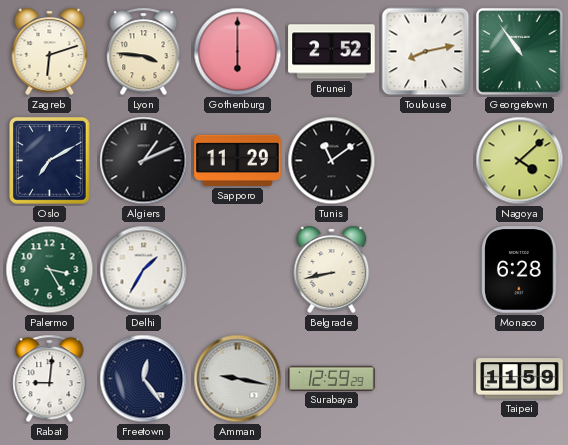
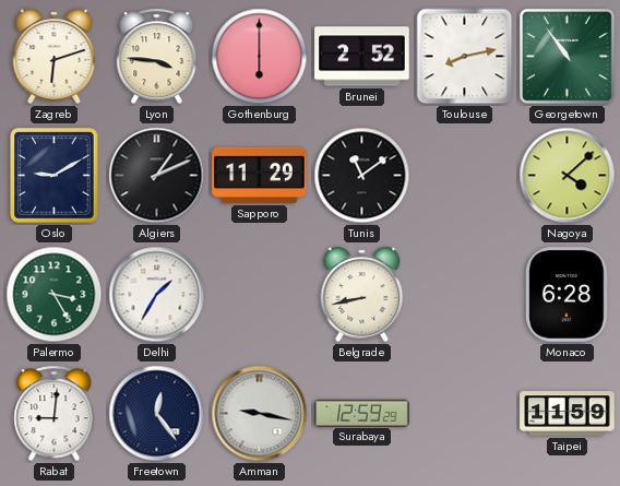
Oslo: 7:10 -> 9:10 (55, 176)
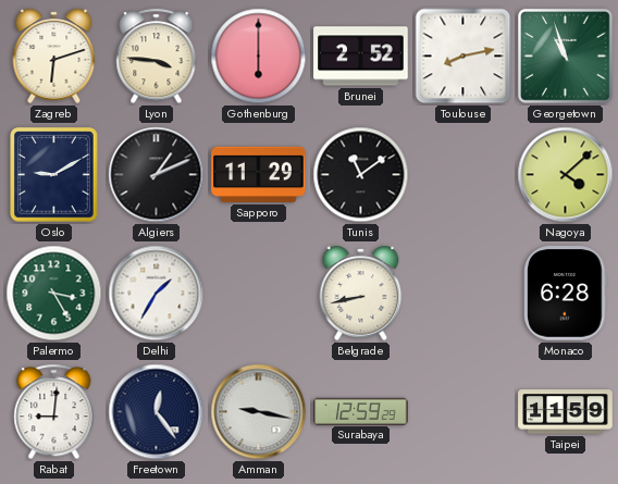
Georgetown: 10:54 -> 10:57 (566, 57)
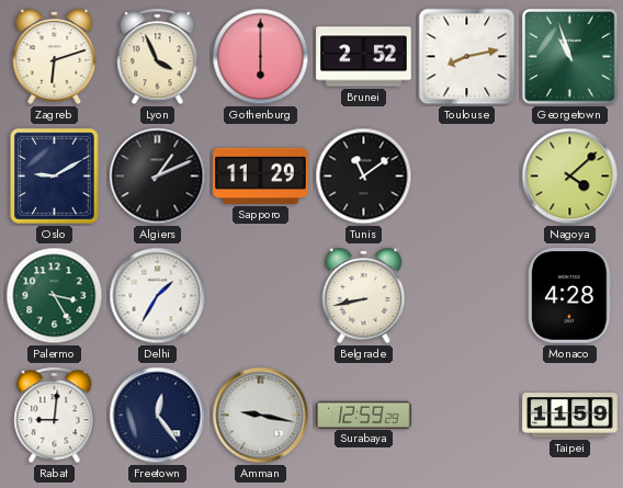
Lyon: 3:46 -> 3:56 (158, 57)
Monaco: 6:28 -> 4:28 (570, 296)
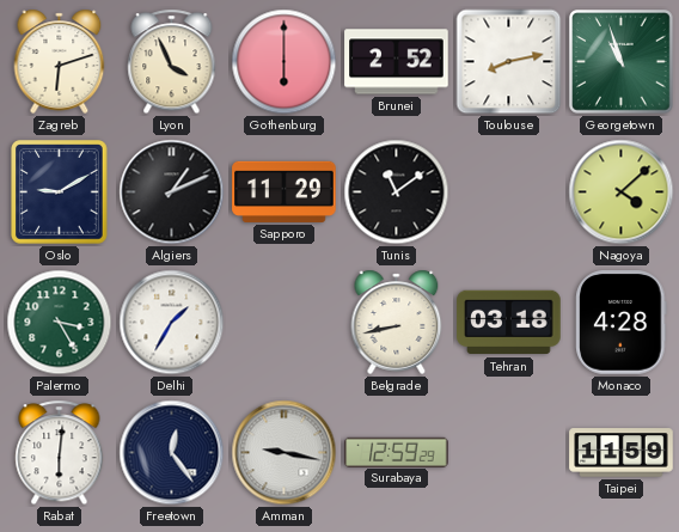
Tehran: none -> 03:18 (509, 323)
Rabat: 9:01 -> 6:01 (60, 453)
